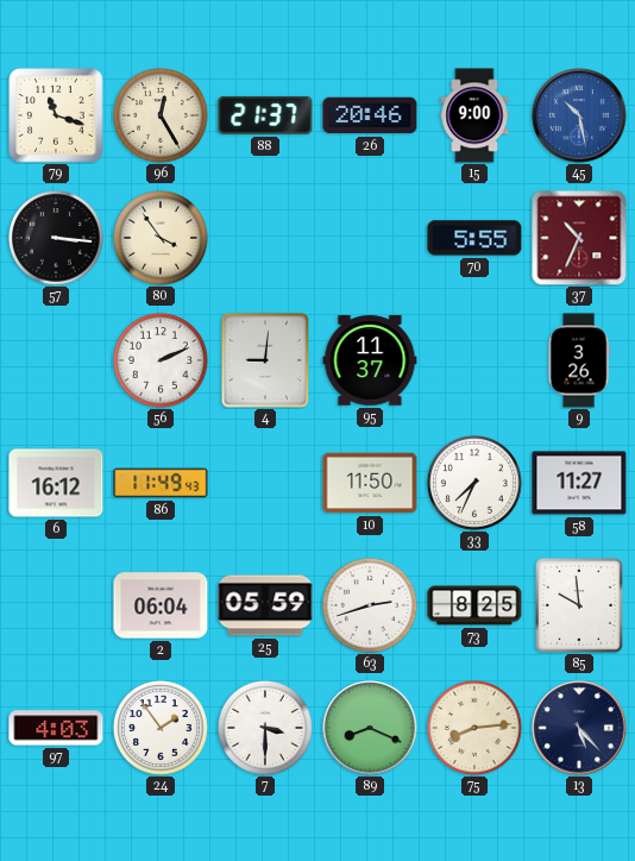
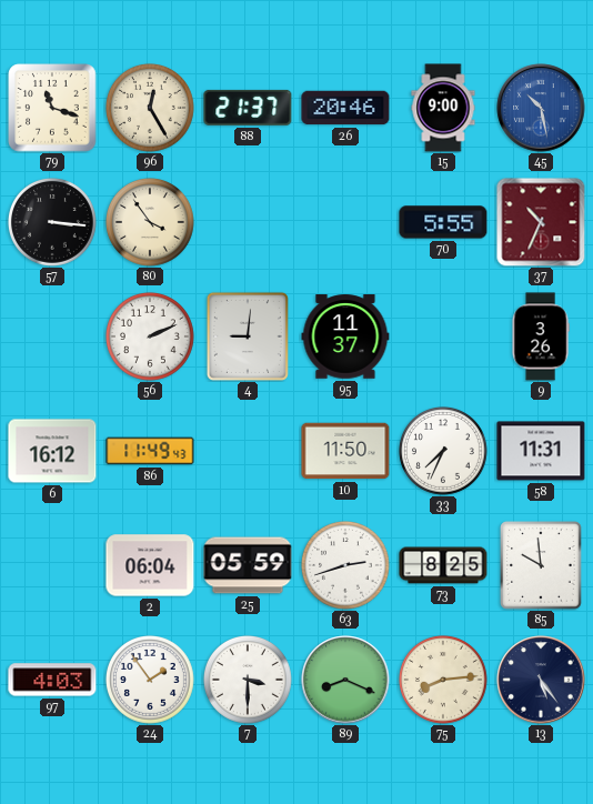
58: 11:27 -> 11:31 (541, 451)
13: 5:23 -> 5:24 (541, 680)
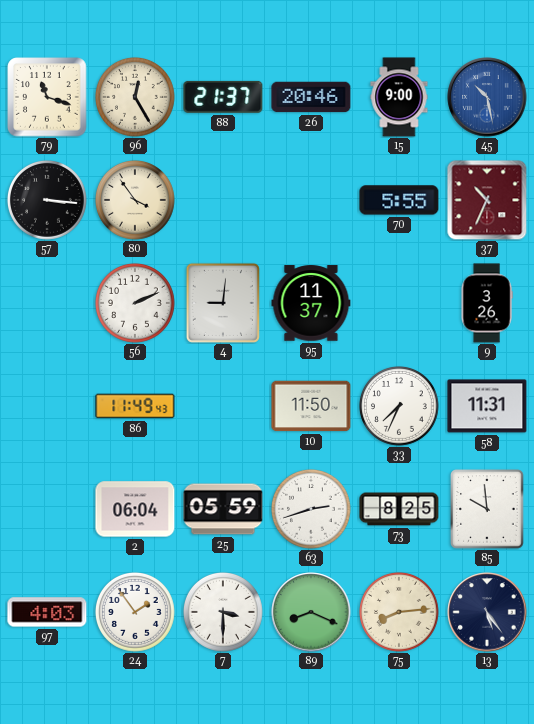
6: 16:12 -> none (52, 451)
